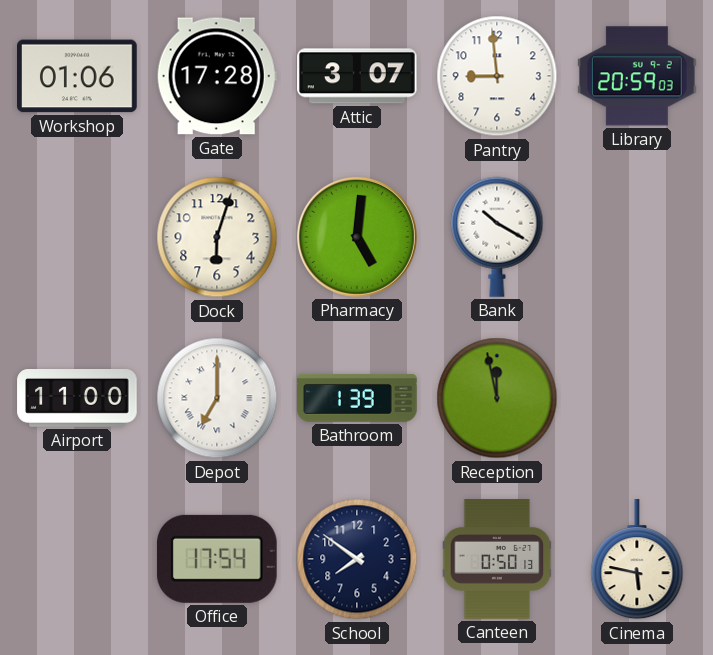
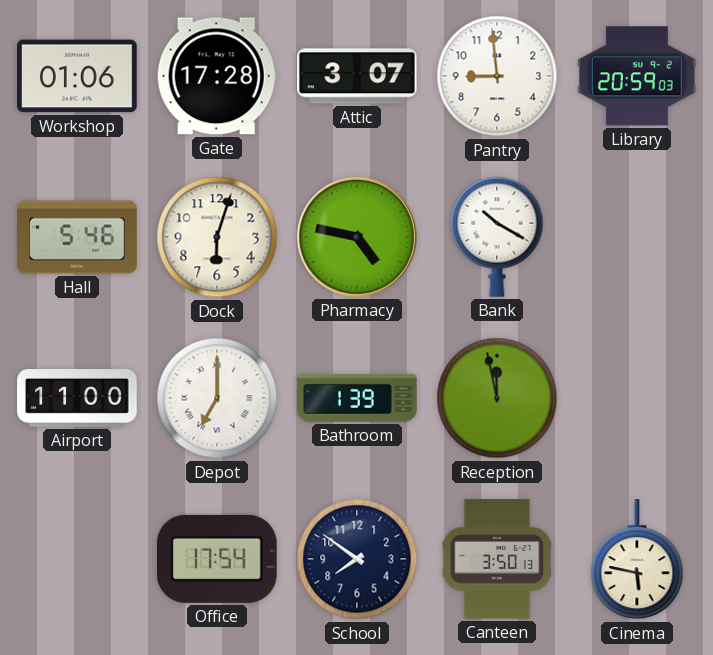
Hall: none -> 5:46 (77, 237)
Pharmacy: 5:01 -> 4:47 (357, 237)
Canteen: 0:50 -> 3:50 (497, 559)
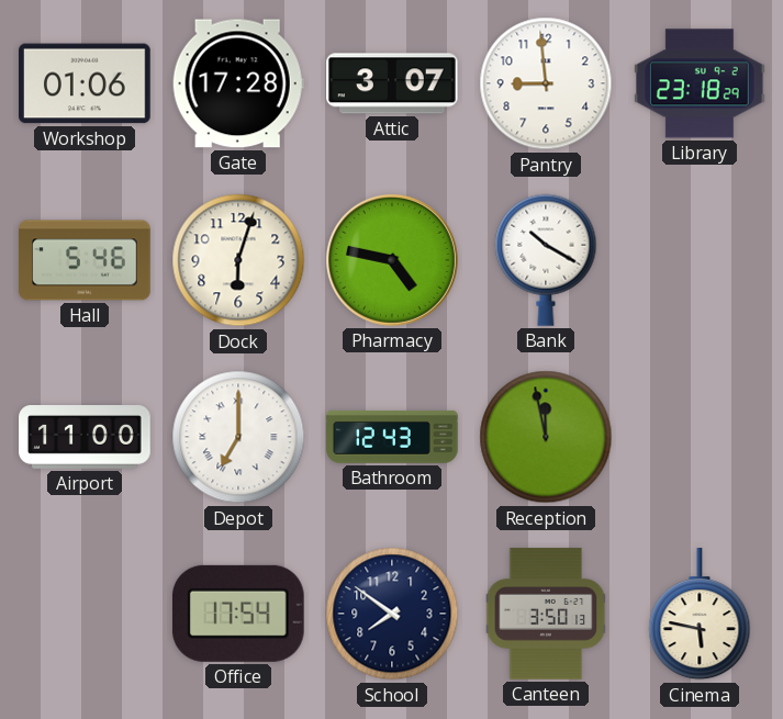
Library: 20:59 -> 23:18 (701, 83)
Bathroom: 1:39 -> 12:43 (392, 437)
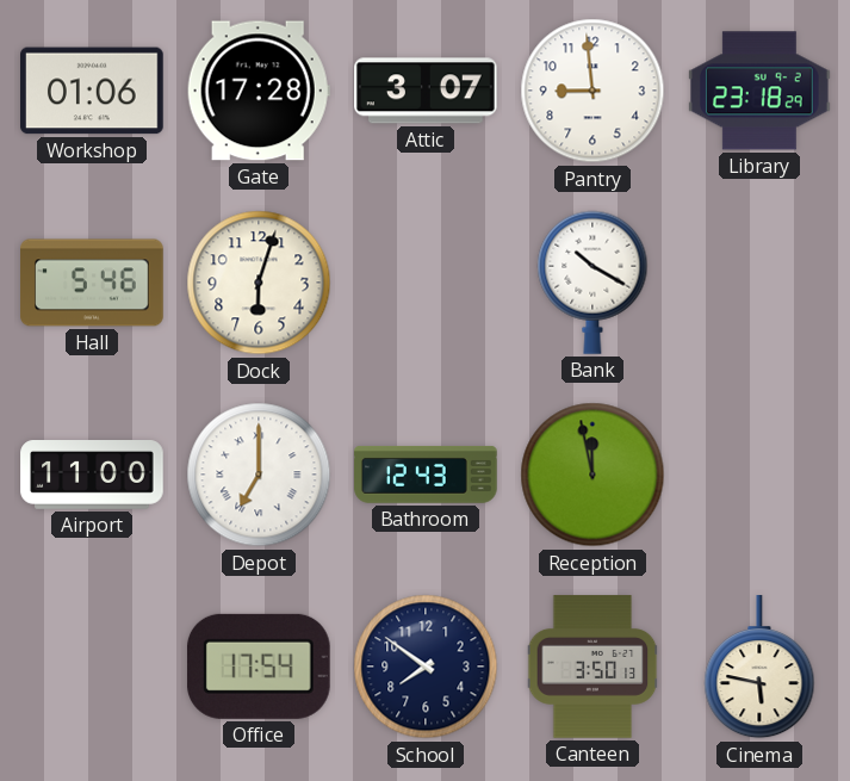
Pharmacy: 4:47 -> none (392, 260)
